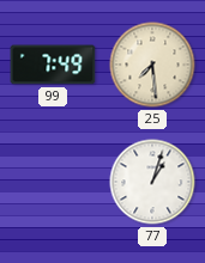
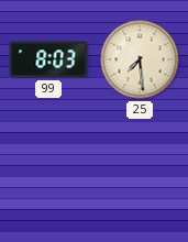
99: 7:49 -> 8:03 (48, 59)
77: 1:03 -> none (152, 182)
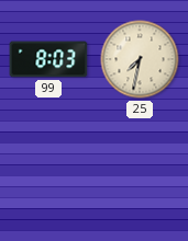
25: 7:29 -> 7:32 (140, 59)
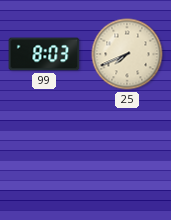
25: 7:32 -> 7:41 (127, 54)
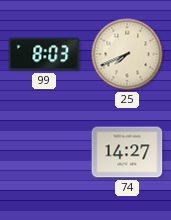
74: none -> 14:27 (127, 152)
